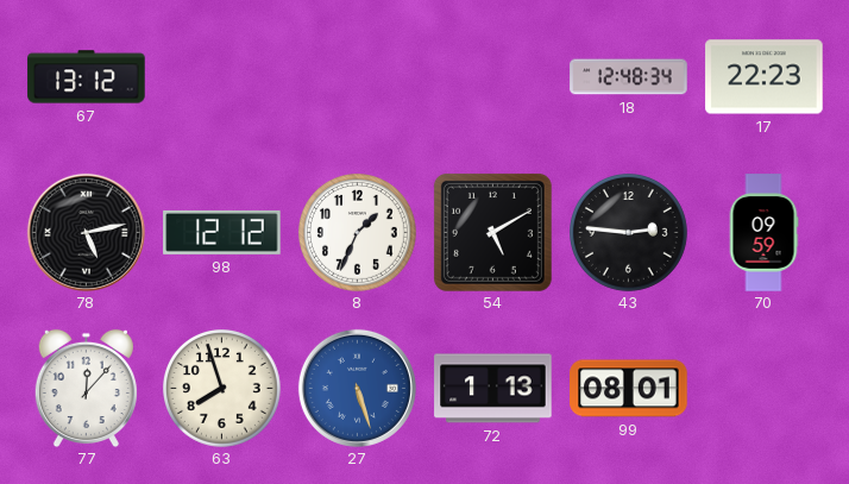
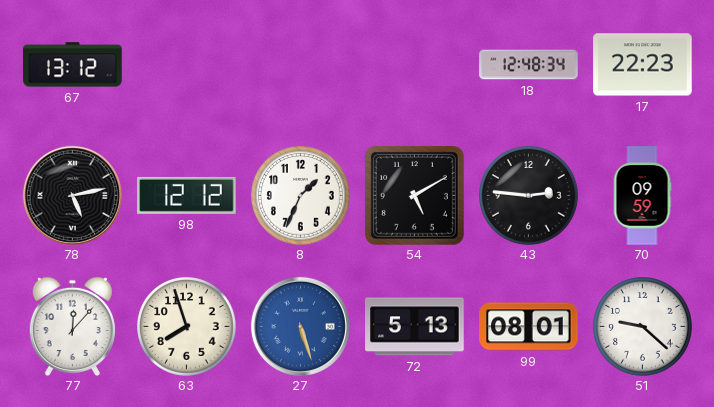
72: 1:13 -> 5:13 (415, 327)
51: none -> 9:22 (643, 327)
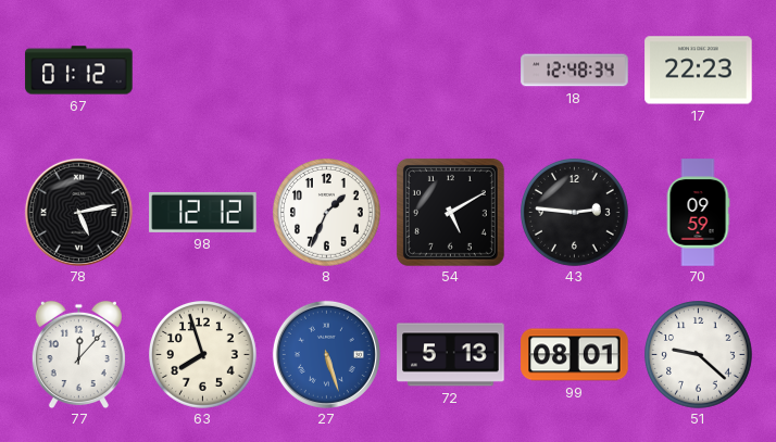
67: 13:12 -> 01:12 (79, 71)
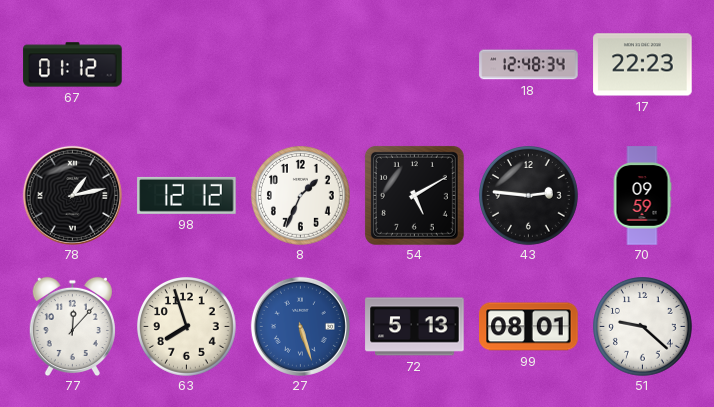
78: 5:13 -> 1:13 (72, 195)
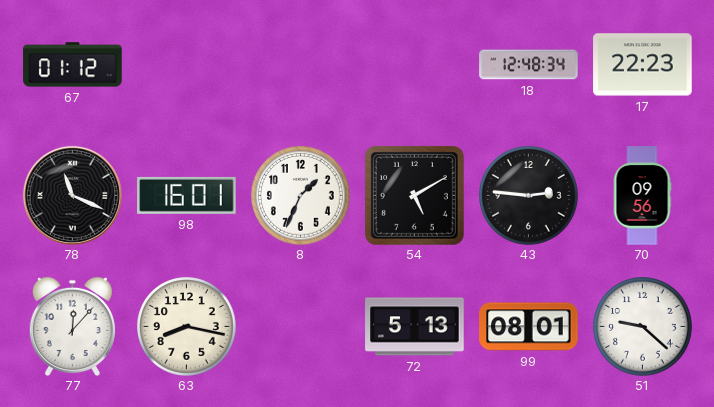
78: 1:13 -> 11:19 (72, 195)
98: 12:12 -> 16:01 (187, 195)
70: 09:59 -> 09:56 (642, 196)
63: 7:57 -> 8:17 (187, 327)
27: 5:27 -> none (300, 326)
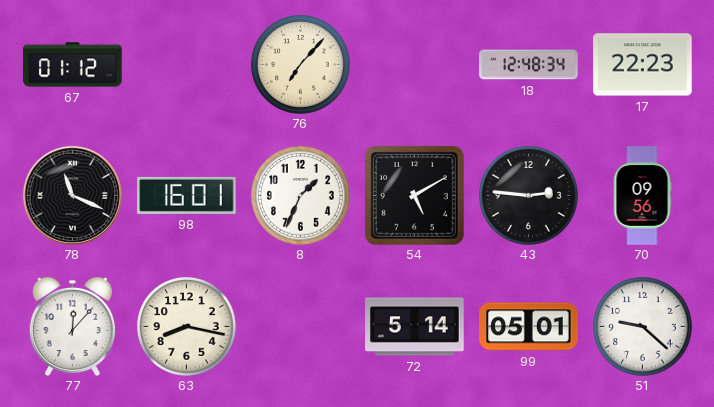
76: none -> 7:07 (301, 65)
72: 5:13 -> 5:14 (415, 327)
99: 08:01 -> 05:01 (529, 327)
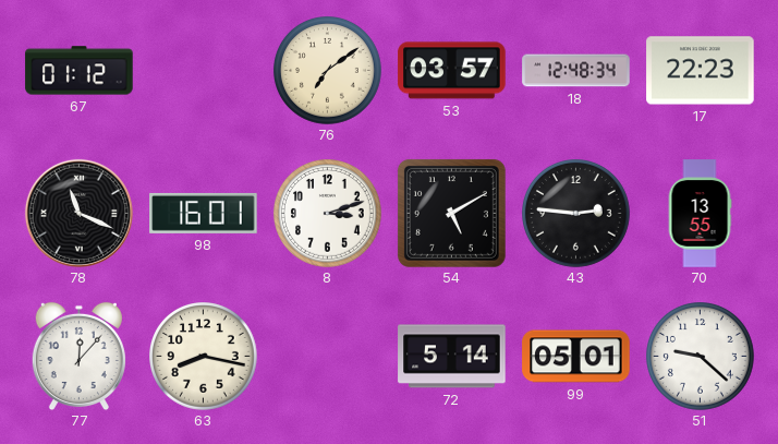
76: 7:07 -> 7:09 (328, 71)
53: none -> 03:57 (452, 71)
8: 1:34 -> 3:12 (328, 214)
70: 09:56 -> 13:55 (700, 214)
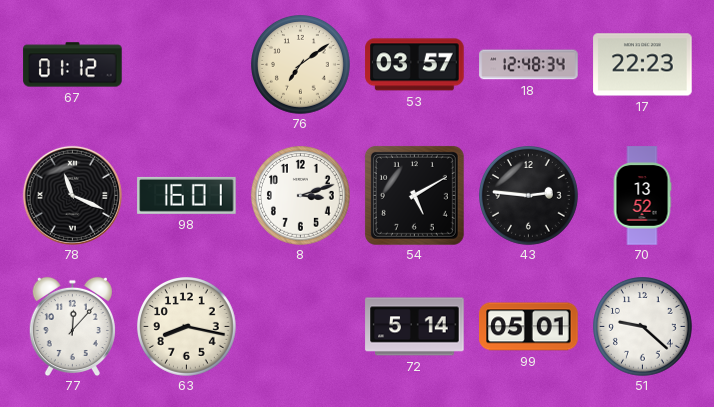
70: 13:55 -> 13:52 (642, 196)
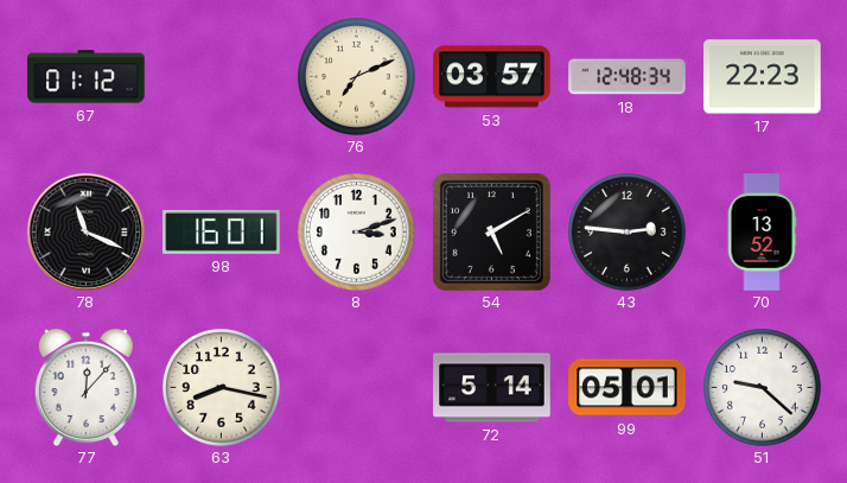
76: 7:09 -> 7:11 (357, 77)
